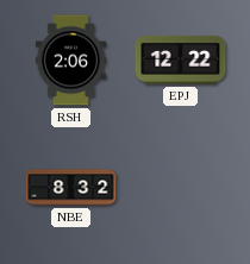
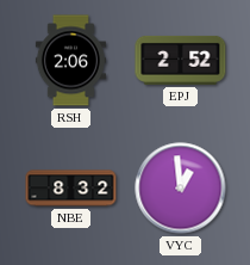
EPJ: 12:22 -> 2:52 (181, 60)
VYC: none -> 12:59 (181, 189)
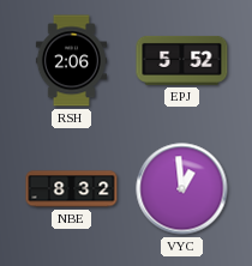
EPJ: 2:52 -> 5:52 (182, 60)
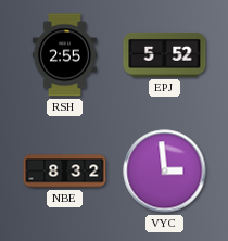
RSH: 2:06 -> 2:55 (64, 55)
VYC: 12:59 -> 2:59 (165, 172)
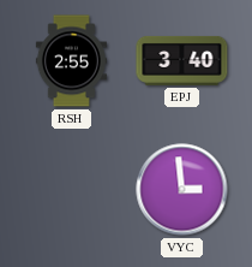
EPJ: 5:52 -> 3:40 (182, 60)
NBE: 8:32 -> none (65, 172)
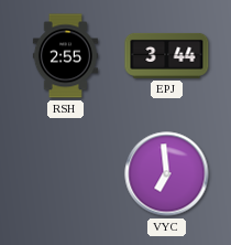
EPJ: 3:40 -> 3:44 (167, 55)
VYC: 2:59 -> 6:59 (167, 174)
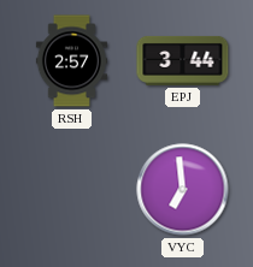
RSH: 2:55 -> 2:57 (71, 61)
